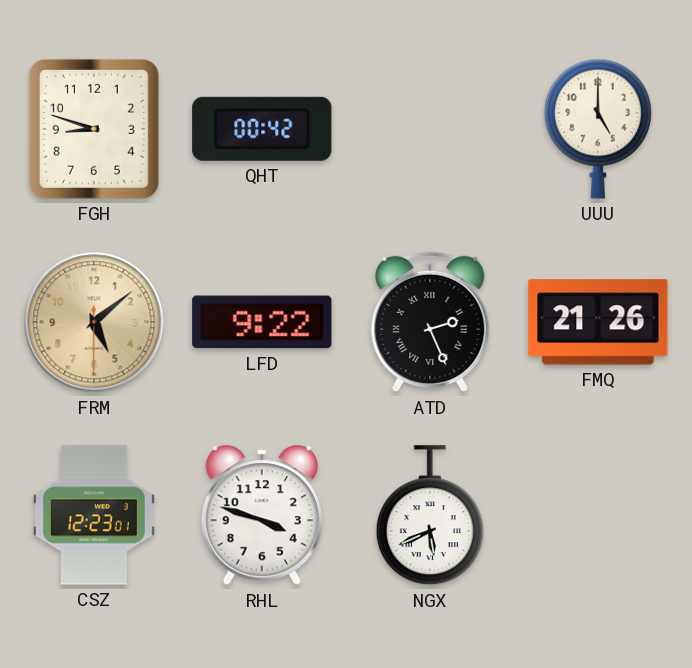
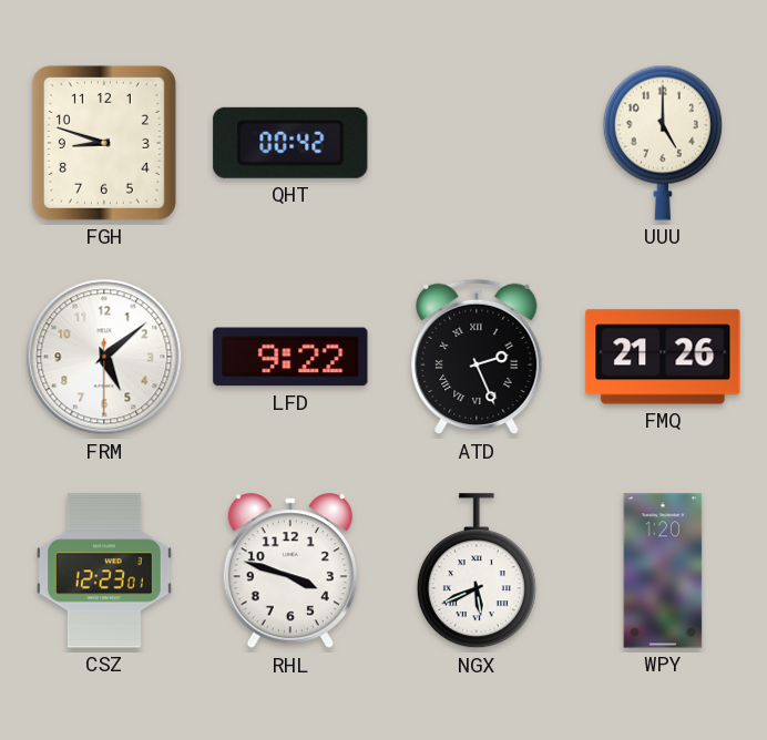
FRM dial: champagne -> white (104, 357)
WPY: none -> 1:20 (663, 571)
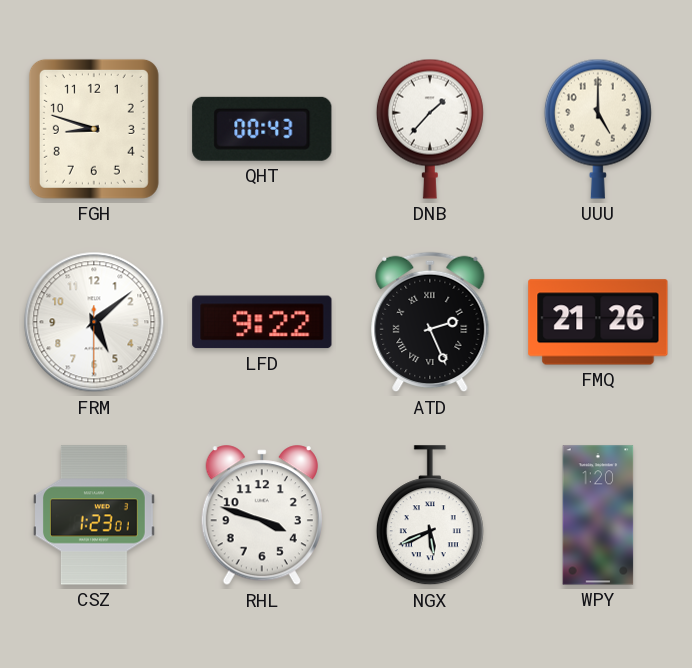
QHT: 00:42 -> 00:43 (262, 129)
DNB: none -> 1:37 (430, 129)
CSZ: 12:23 -> 1:23 (94, 515)
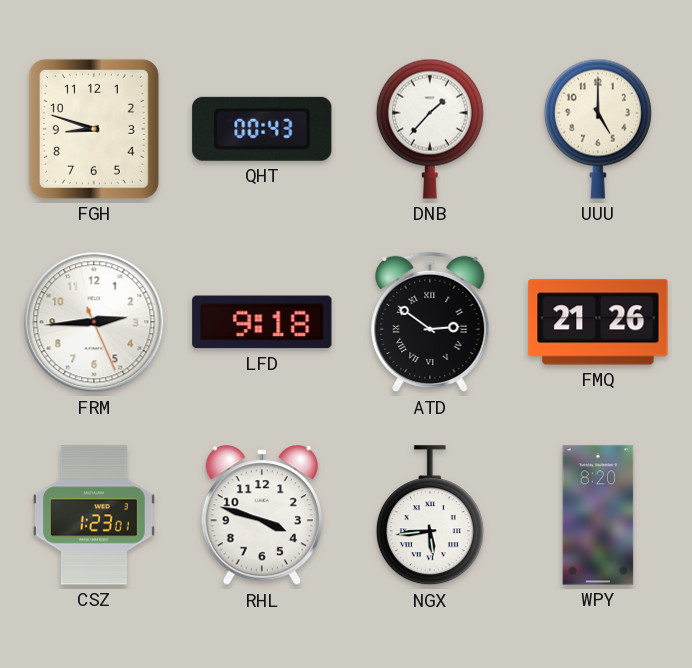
FRM: 5:08 -> 2:44 (94, 322)
LFD: 9:22 -> 9:18 (262, 322)
ATD: 2:26 -> 2:51 (430, 322)
NGX: 5:41 -> 5:44 (430, 516)
WPY: 1:20 -> 8:20 (598, 515)
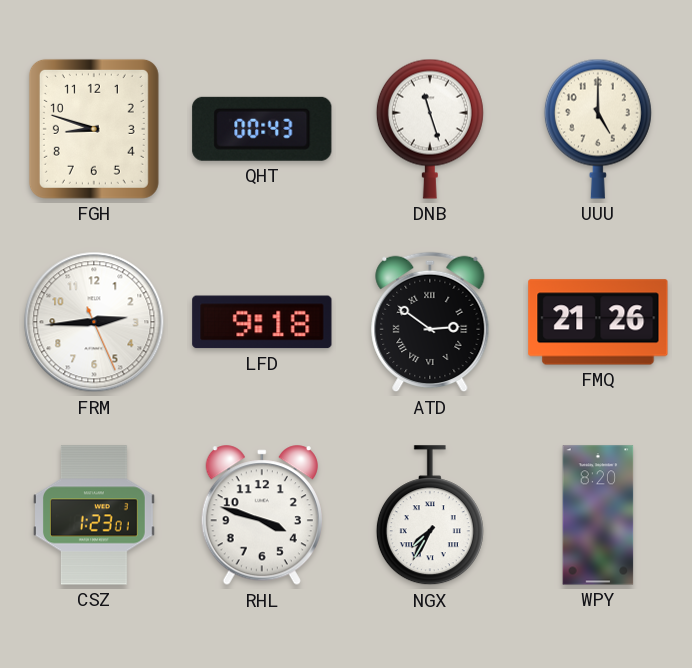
DNB: 1:37 -> 11:27 (430, 129)
NGX: 5:44 -> 7:35 (430, 516)
